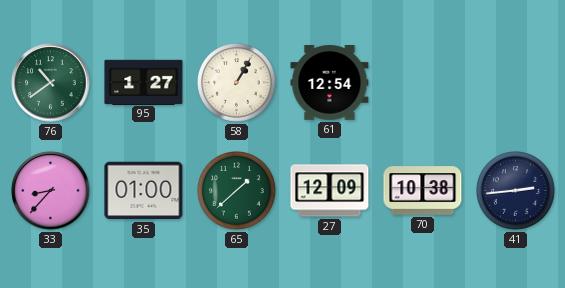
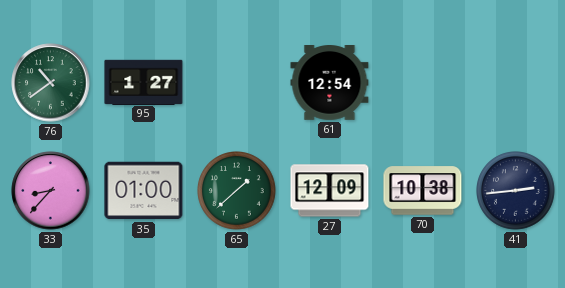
58: 1:05 -> none (237, 83)
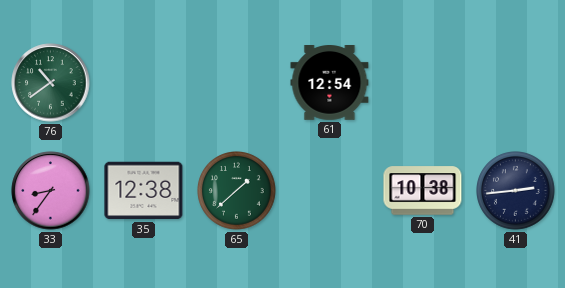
95: 1:27 -> none (144, 82)
33: 8:37 -> 8:36 (51, 191)
35: 01:00 -> 12:38 (144, 191)
27: 12:09 -> none (330, 191)
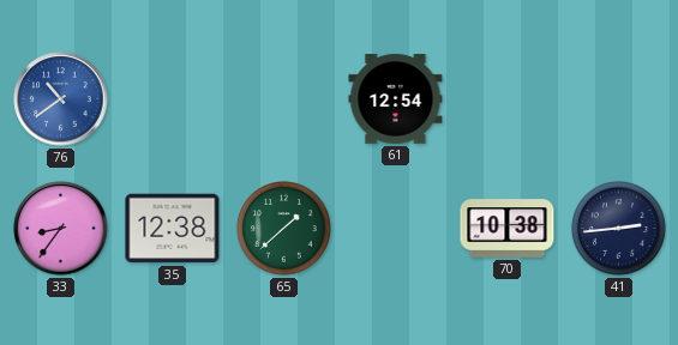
76 dial: green -> blue (61, 99)
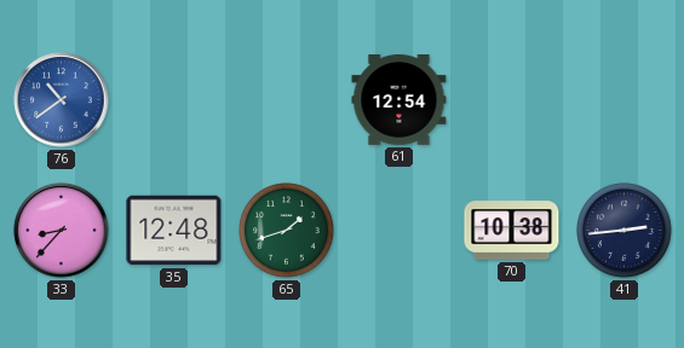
33: 8:36 -> 8:37 (62, 231)
35: 12:38 -> 12:48 (174, 231)
65: 1:38 -> 1:42 (287, 231)
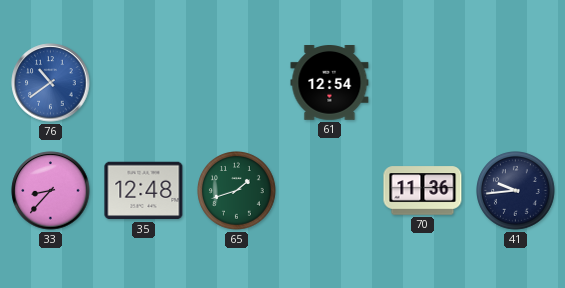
70: 10:38 -> 11:36 (423, 191)
41: 2:44 -> 9:44 (516, 191)
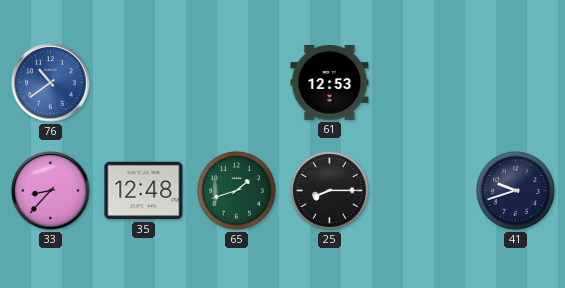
61: 12:54 -> 12:53 (330, 83)
25: none -> 8:15 (330, 191)
70: 11:36 -> none (423, 191)
41: 9:44 -> 9:42 (516, 191)
